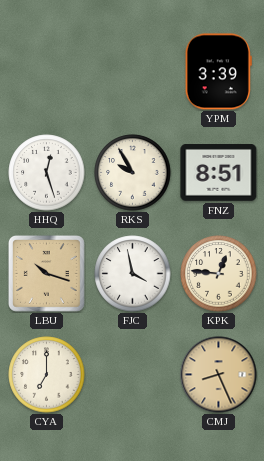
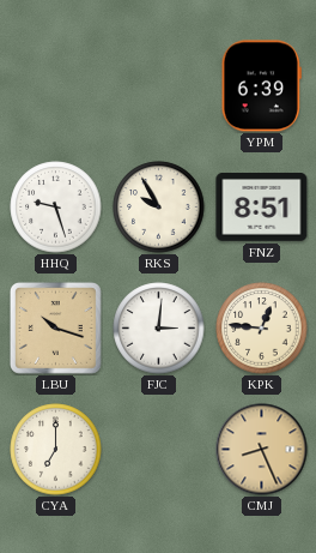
YPM: 3:39 -> 6:39 (261, 86)
HHQ: 12:27 -> 9:27 (56, 208)
FJC: 3:58 -> 3:01 (159, 329)
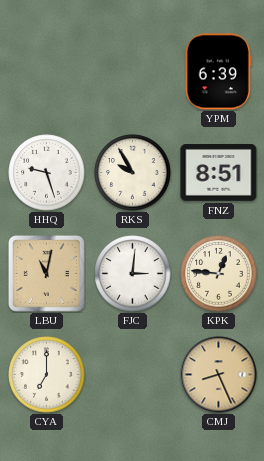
LBU: 10:18 -> 11:02 (46, 273)
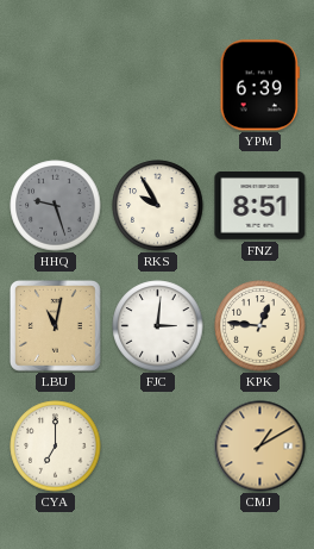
HHQ dial: white -> grey (56, 206)
CMJ: 8:26 -> 1:10 (260, 447)
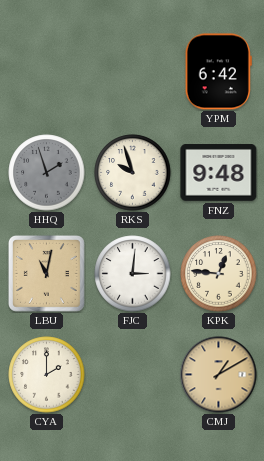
YPM: 6:39 -> 6:42 (218, 72)
HHQ: 9:27 -> 1:57 (47, 173)
RKS: 9:55 -> 9:57 (133, 173)
FNZ: 8:51 -> 9:48 (219, 173)
CYA: 7:00 -> 2:00 (47, 375)
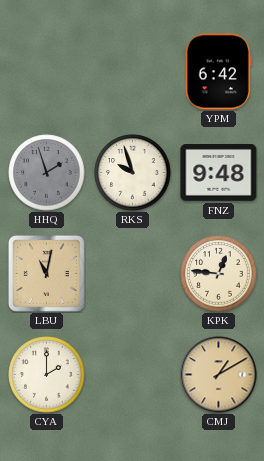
FJC: 3:01 -> none (133, 274)
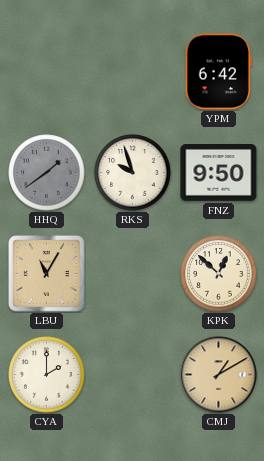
HHQ: 1:57 -> 1:39 (47, 173)
FNZ: 9:48 -> 9:50 (219, 173)
LBU: 11:02 -> 11:05 (46, 273)
KPK: 12:46 -> 12:52 (219, 274)
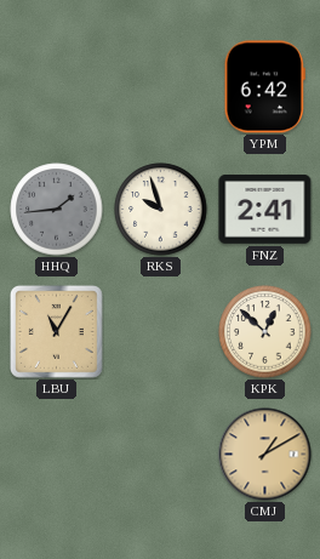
HHQ: 1:39 -> 1:44 (57, 210)
FNZ: 9:50 -> 2:41 (265, 210)
CYA: 2:00 -> none (47, 375)
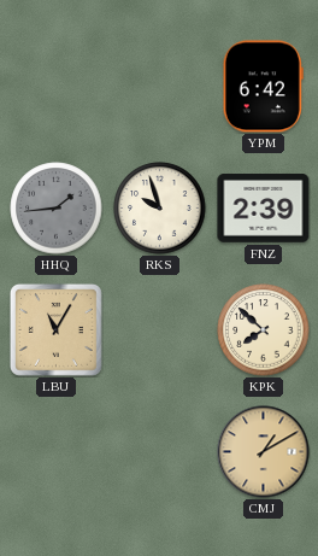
FNZ: 2:41 -> 2:39 (264, 209)
KPK: 12:52 -> 7:52 (264, 330)
